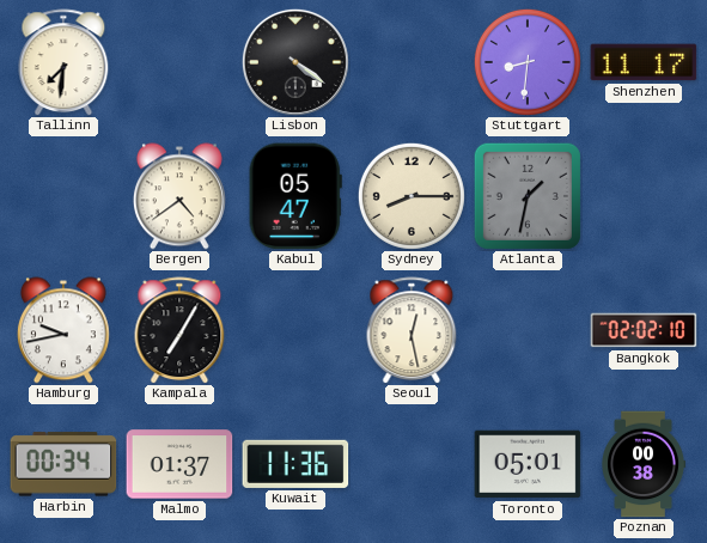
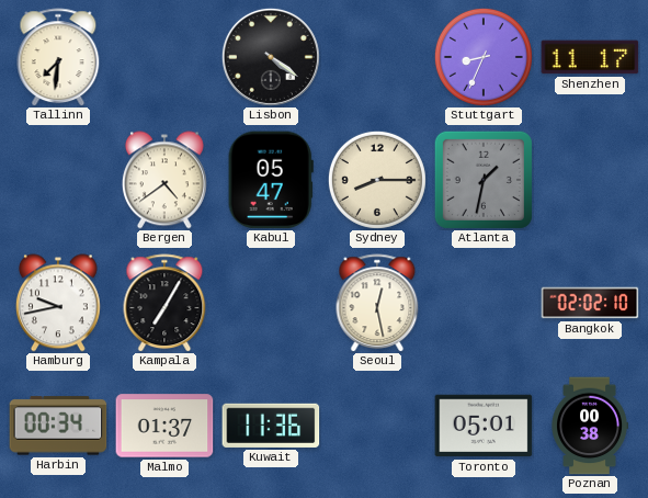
Stuttgart: 8:31 -> 8:34 (484, 57)
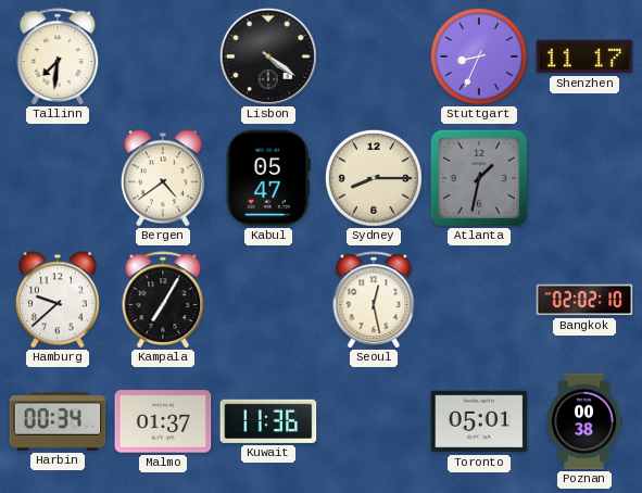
Hamburg: 9:43 -> 9:38 (58, 300)
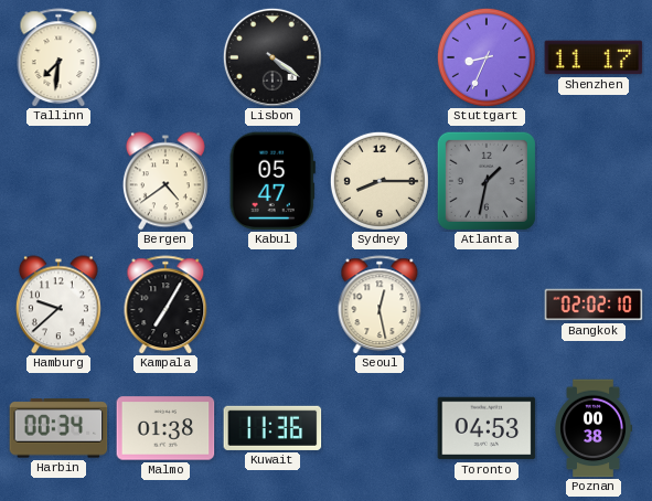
Malmo: 01:37 -> 01:38 (165, 428)
Toronto: 05:01 -> 04:53 (487, 428)
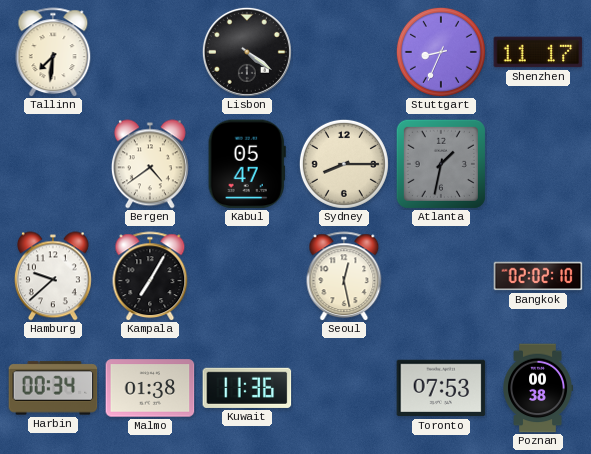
Toronto: 04:53 -> 07:53 (441, 388)
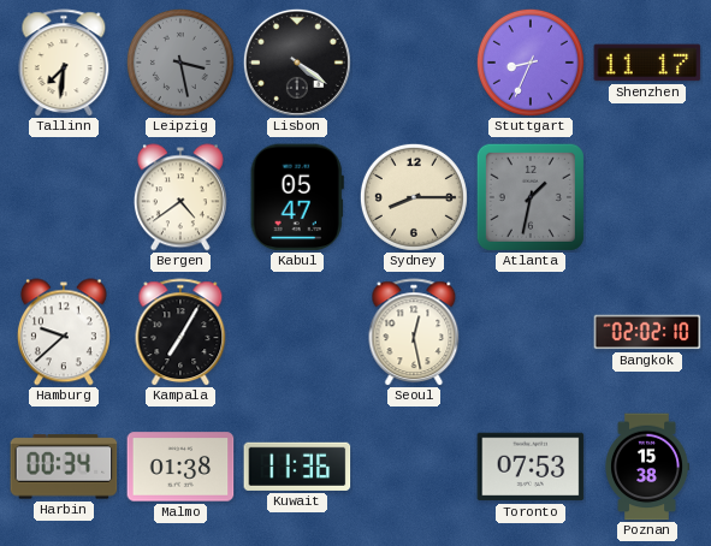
Leipzig: none -> 3:28 (180, 63)
Poznan: 00:38 -> 15:38 (647, 467)
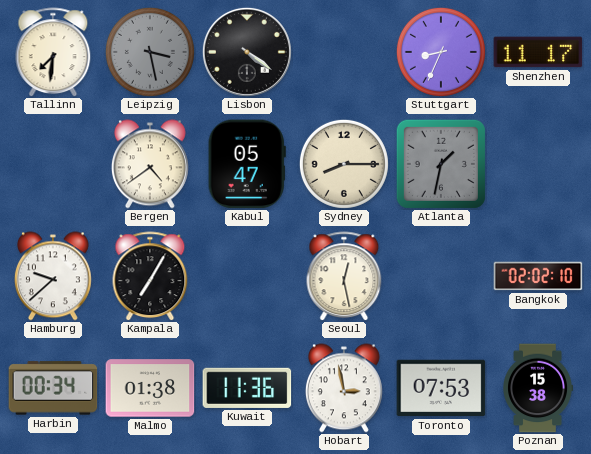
Hobart: none -> 2:58 (344, 388)
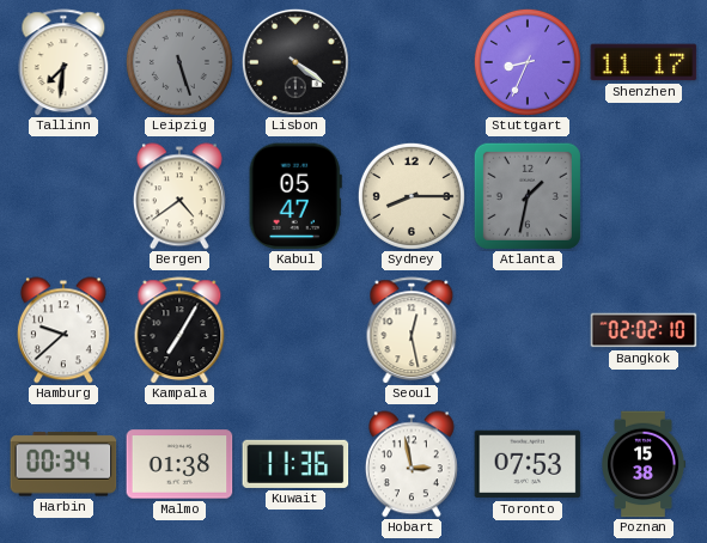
Leipzig: 3:28 -> 5:27 (179, 62)
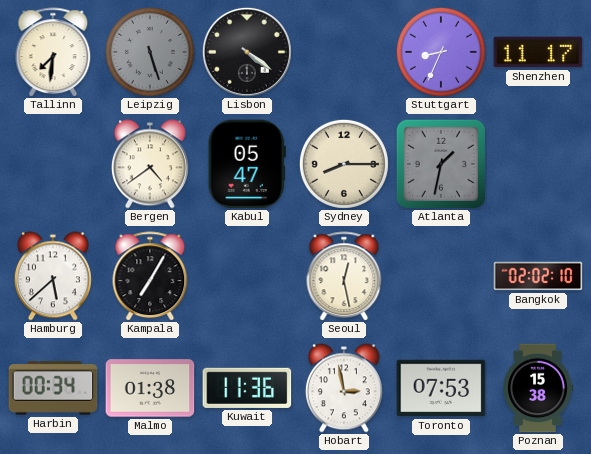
Hamburg: 9:38 -> 5:38 (53, 276)
